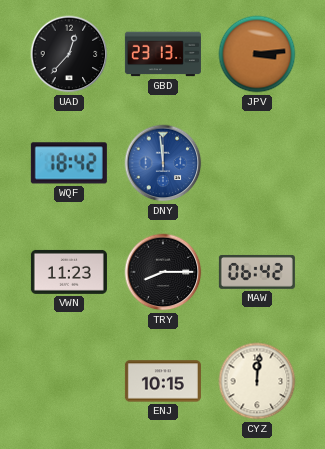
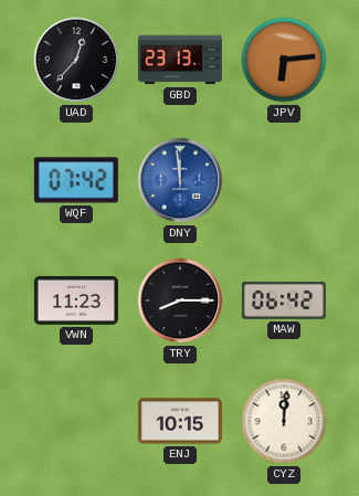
JPV: 3:14 -> 6:14 (284, 60)
WQF: 18:42 -> 07:42 (76, 180)
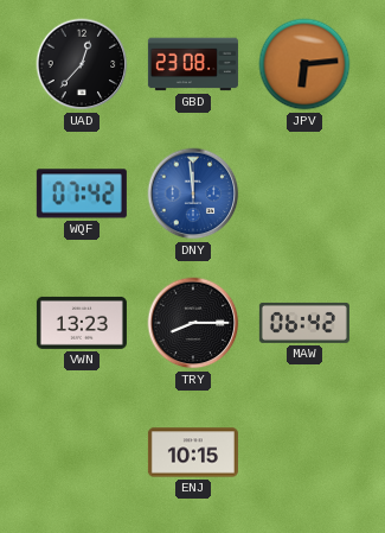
GBD: 23:13 -> 23:08 (193, 64)
VWN: 11:23 -> 13:23 (82, 323)
CYZ: 12:01 -> none (284, 421)
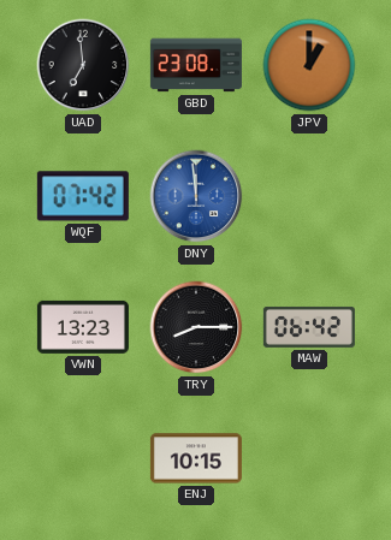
UAD: 12:37 -> 6:59 (83, 65)
JPV: 6:14 -> 1:00 (309, 65)
